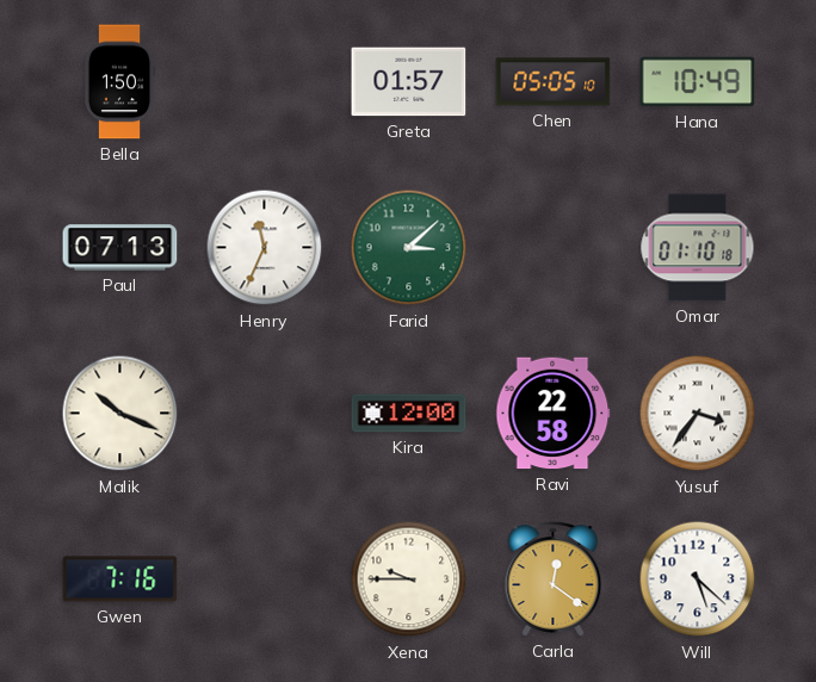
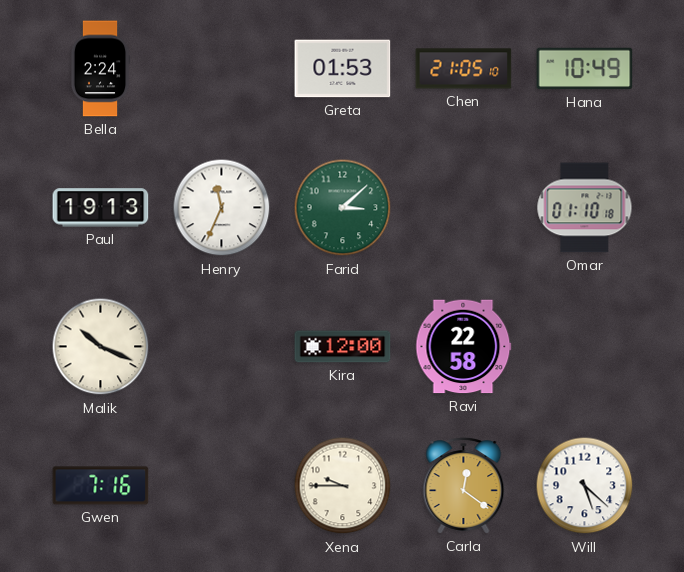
Bella: 1:50 -> 2:24 (100, 69)
Greta: 01:57 -> 01:53 (343, 69)
Chen: 05:05 -> 21:05 (464, 69)
Paul: 07:13 -> 19:13 (101, 208)
Yusuf: 3:36 -> none (698, 414)
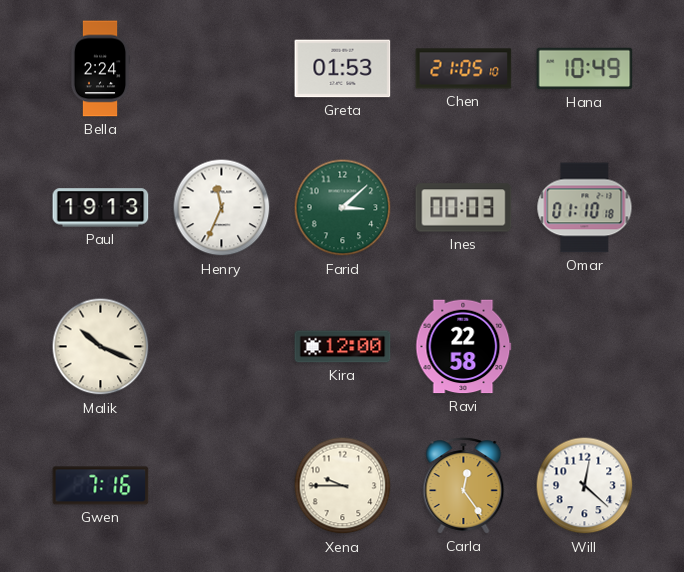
Ines: none -> 00:03 (464, 208)
Carla: 12:21 -> 12:24 (464, 486)
Will: 5:22 -> 12:22 (585, 486)
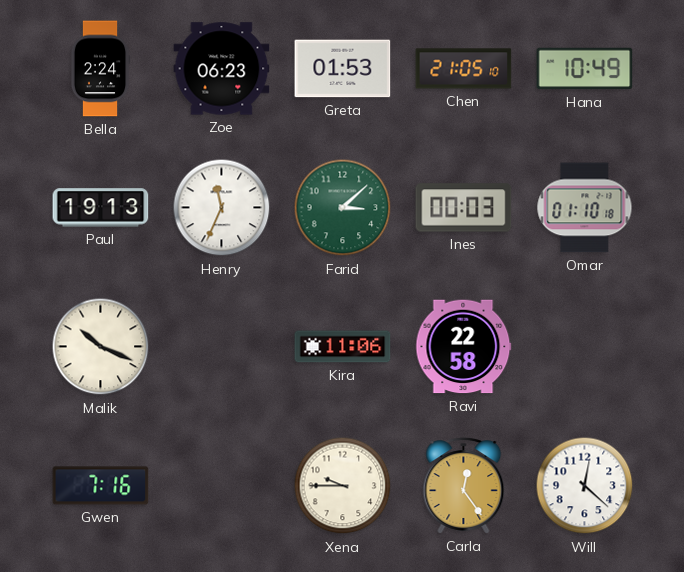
Zoe: none -> 06:23 (222, 69)
Kira: 12:00 -> 11:06 (343, 347)
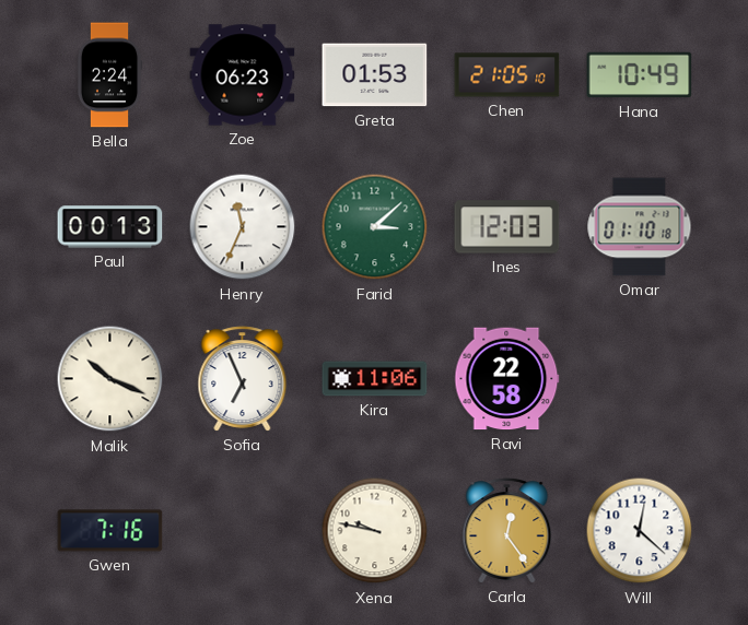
Paul: 19:13 -> 00:13 (110, 227)
Ines: 00:03 -> 12:03 (507, 227)
Sofia: none -> 6:56 (243, 379)
Xena: 9:45 -> 9:47 (375, 531)
